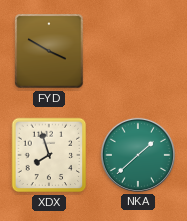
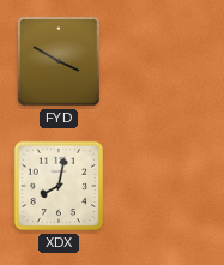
XDX: 7:57 -> 8:02 (59, 186)
NKA: 1:38 -> none (138, 155)
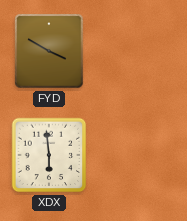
XDX: 8:02 -> 5:59 (49, 155)
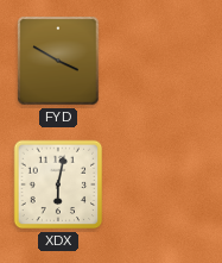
XDX: 5:59 -> 6:02 (58, 184)
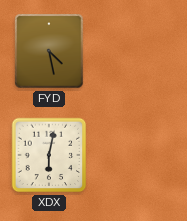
FYD: 3:50 -> 4:28 (49, 51)
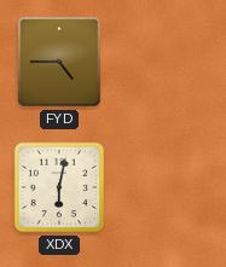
FYD: 4:28 -> 4:45 (59, 62)
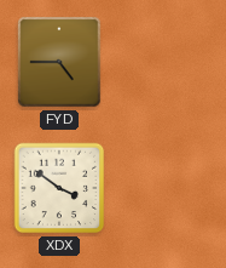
XDX: 6:02 -> 3:51 (59, 188)
